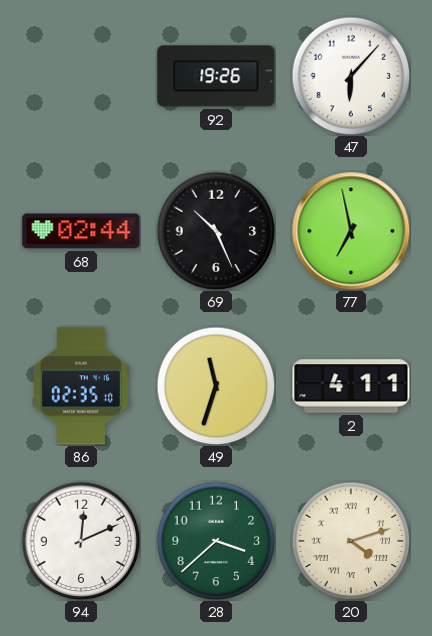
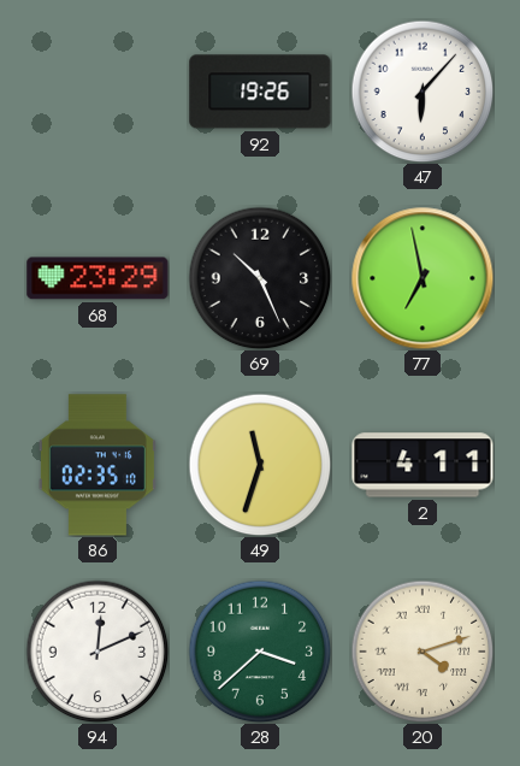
68: 02:44 -> 23:29 (97, 278)
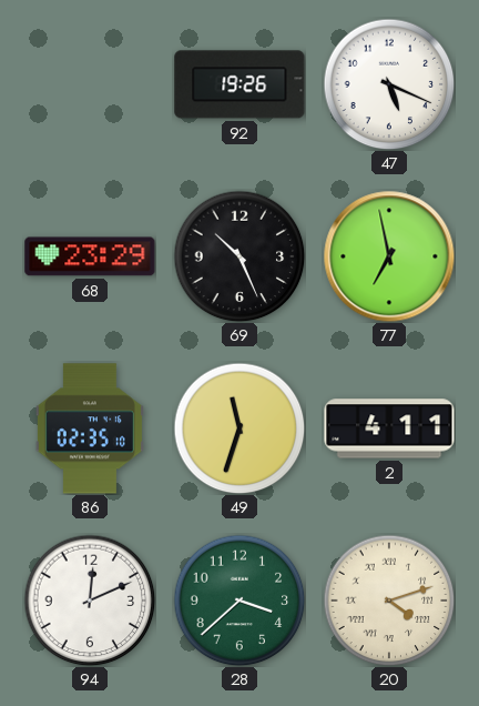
47: 6:07 -> 5:19 (389, 84)
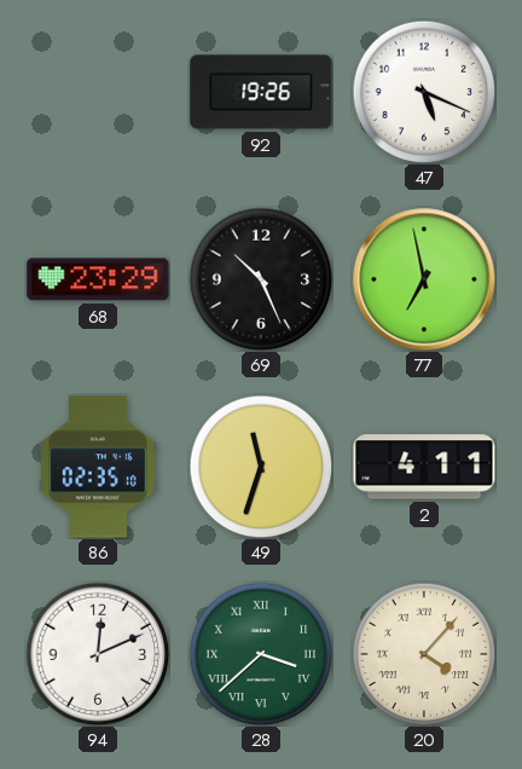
28 numerals: Arabic -> Roman (261, 654)
20: 4:12 -> 4:07 (424, 654)
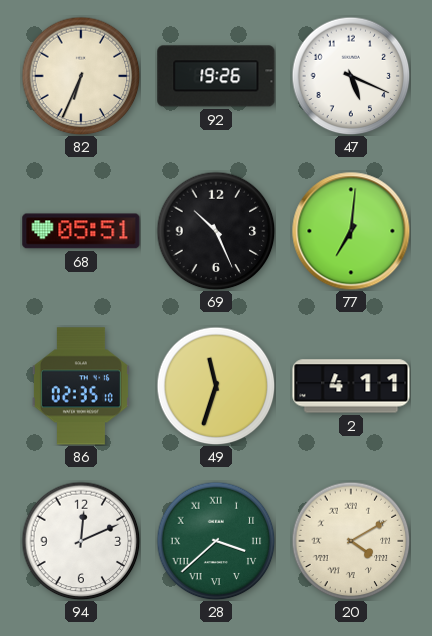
82: none -> 6:34 (81, 76)
68: 23:29 -> 05:51 (81, 231)
77: 6:58 -> 7:01 (351, 231)
20: 4:07 -> 4:10 (351, 541)
